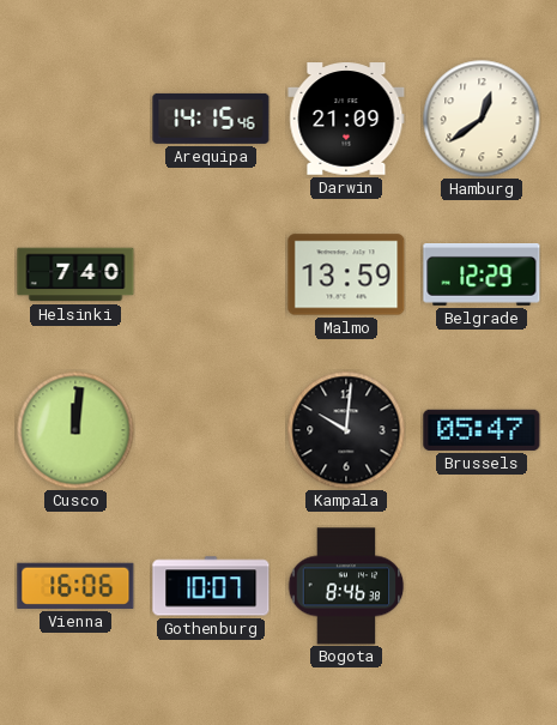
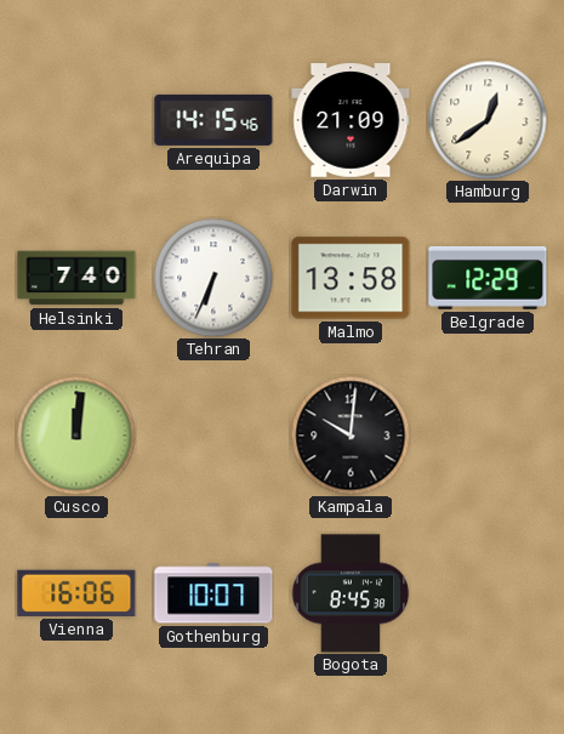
Tehran: none -> 6:34 (213, 278)
Malmo: 13:59 -> 13:58 (351, 278)
Brussels: 05:47 -> none (482, 430)
Bogota: 8:46 -> 8:45 (351, 593)
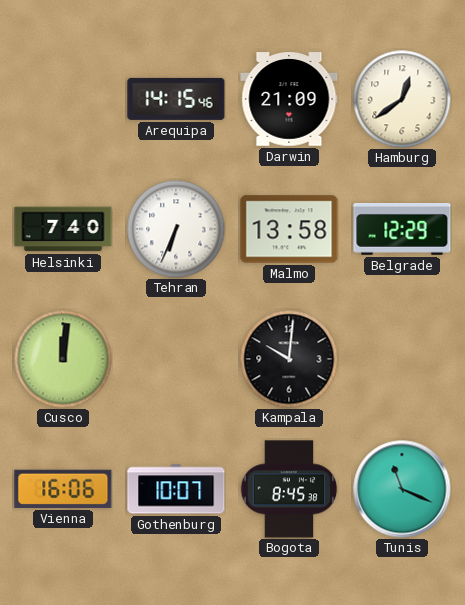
Tunis: none -> 11:19 (402, 489)
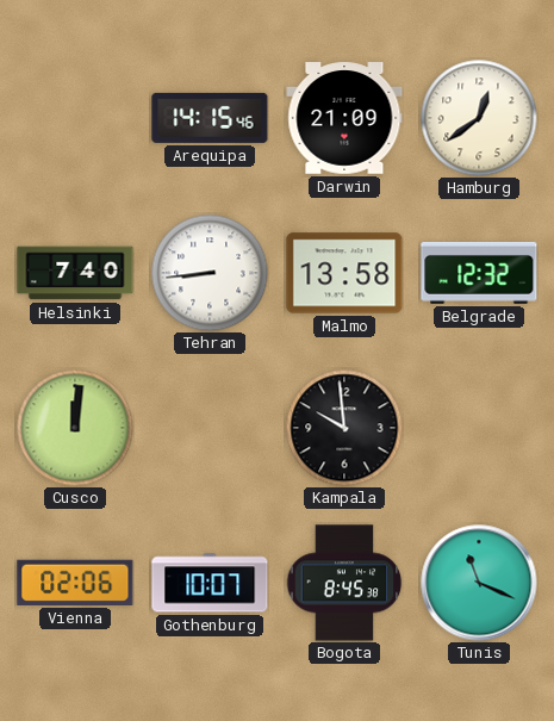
Tehran: 6:34 -> 8:44 (210, 273)
Belgrade: 12:29 -> 12:32 (479, 274)
Kampala: 10:01 -> 9:59 (344, 428)
Vienna: 16:06 -> 02:06 (75, 583)
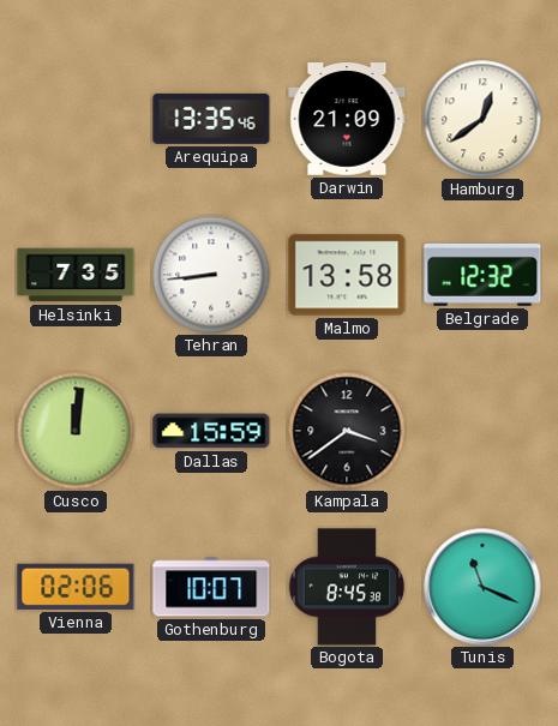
Arequipa: 14:15 -> 13:35 (211, 119)
Helsinki: 7:40 -> 7:35 (76, 275)
Dallas: none -> 15:59 (211, 431)
Kampala: 9:59 -> 3:39 (347, 431)
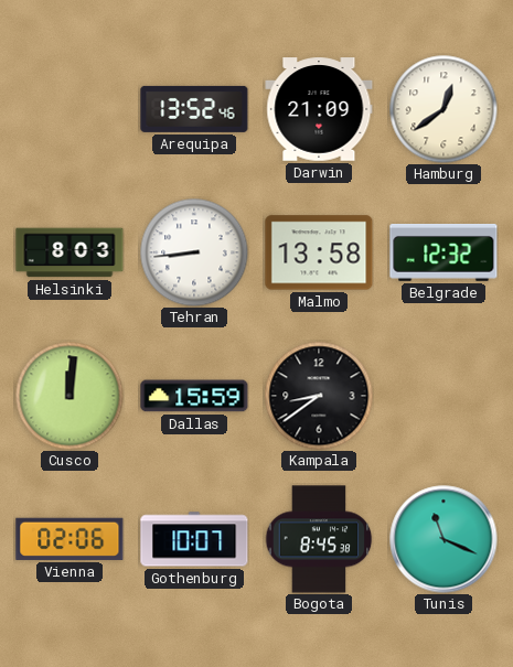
Arequipa: 13:35 -> 13:52 (194, 109)
Helsinki: 7:35 -> 8:03 (70, 252)
Kampala: 3:39 -> 8:39 (319, 396)
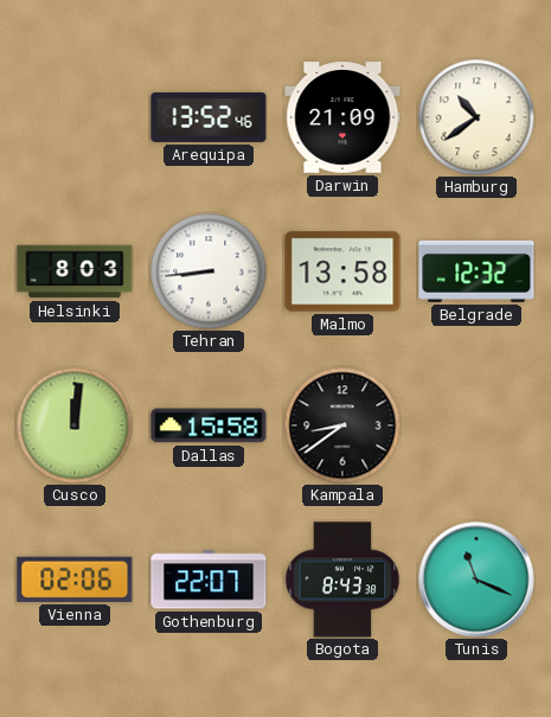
Hamburg: 12:39 -> 10:39 (476, 117)
Dallas: 15:59 -> 15:58 (209, 425)
Gothenburg: 10:07 -> 22:07 (209, 580)
Bogota: 8:45 -> 8:43 (342, 580)
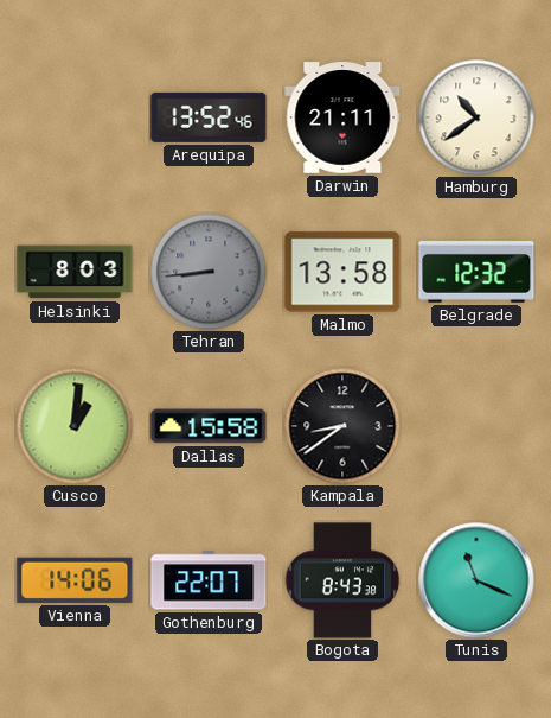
Darwin: 21:09 -> 21:11 (342, 117)
Tehran dial: white -> grey (209, 272)
Cusco: 12:01 -> 1:01 (75, 426)
Vienna: 02:06 -> 14:06 (75, 580)
